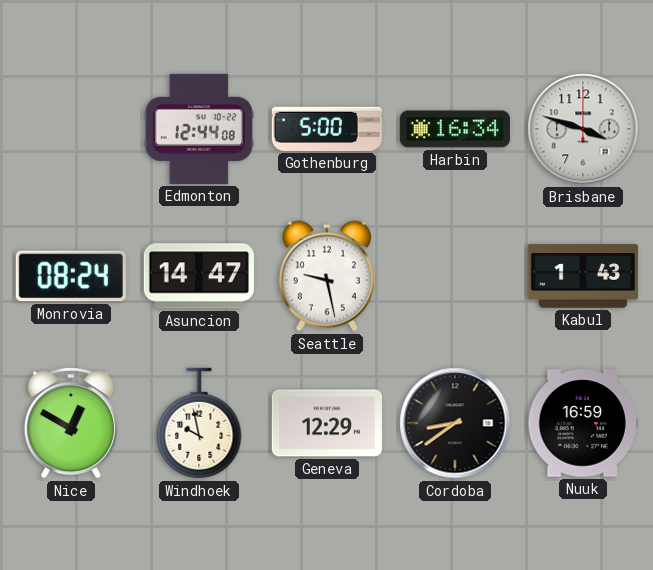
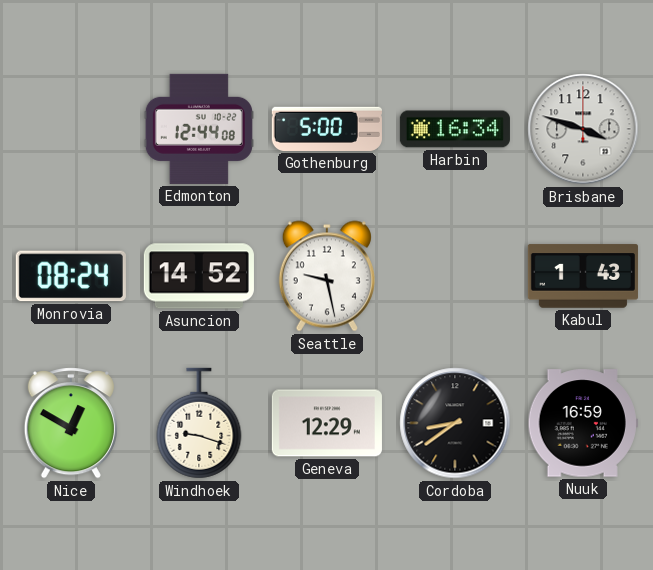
Asuncion: 14:47 -> 14:52 (199, 276)
Windhoek: 9:58 -> 9:18 (199, 423)
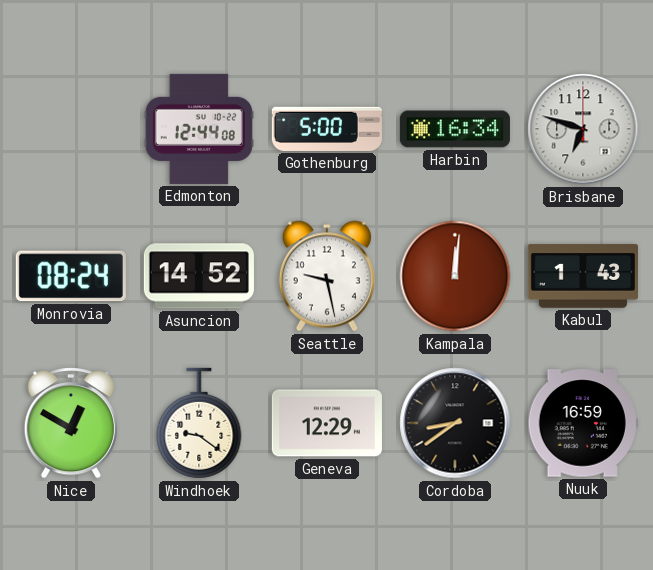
Brisbane: 3:48 -> 6:48 (583, 129)
Kampala: none -> 12:01 (455, 276)
Windhoek: 9:18 -> 9:21 (199, 423)
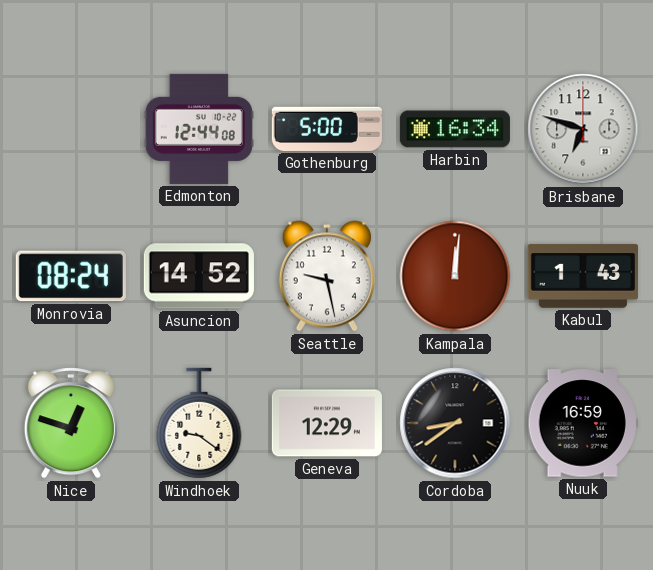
Nice: 12:50 -> 12:48 (71, 423)
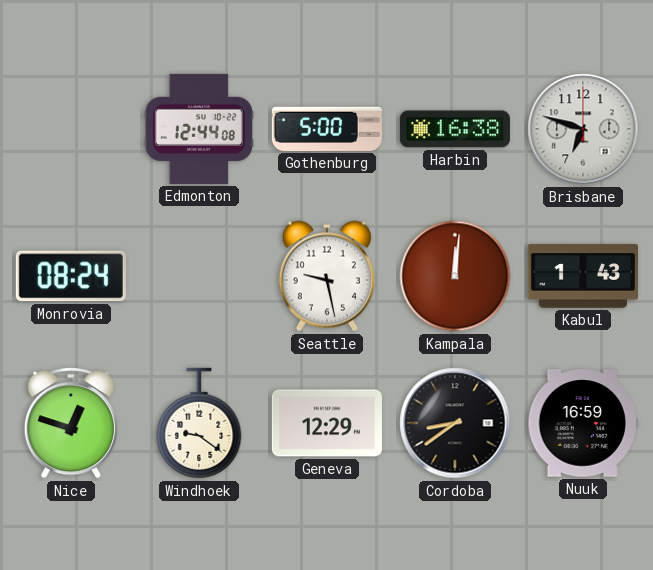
Harbin: 16:34 -> 16:38 (455, 129)
Asuncion: 14:52 -> none (199, 276)
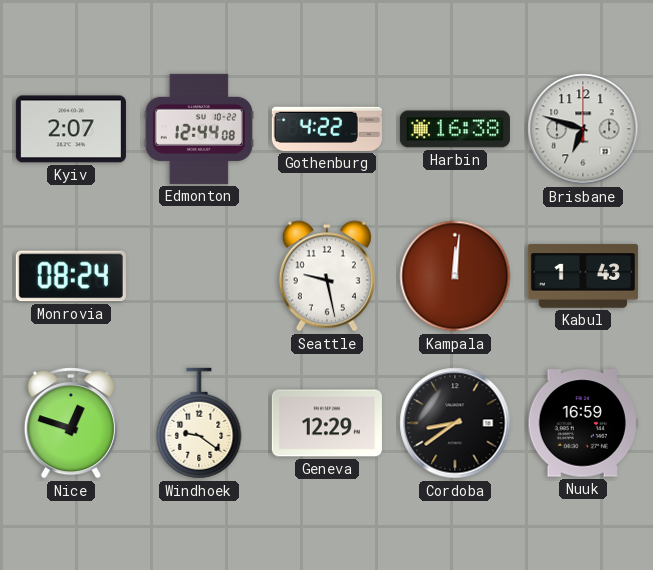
Kyiv: none -> 2:07 (71, 129)
Gothenburg: 5:00 -> 4:22 (327, 129)
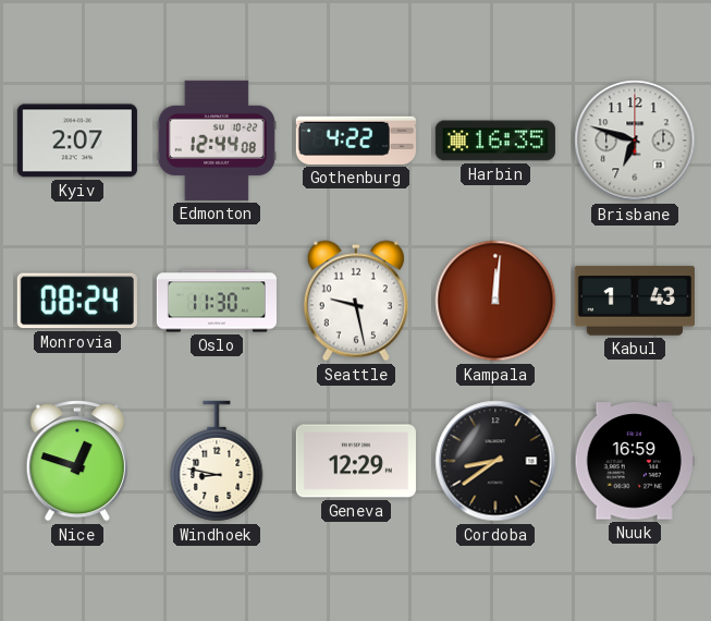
Harbin: 16:38 -> 16:35 (495, 141)
Oslo: none -> 11:30 (217, 301)
Windhoek: 9:21 -> 8:47 (217, 461)
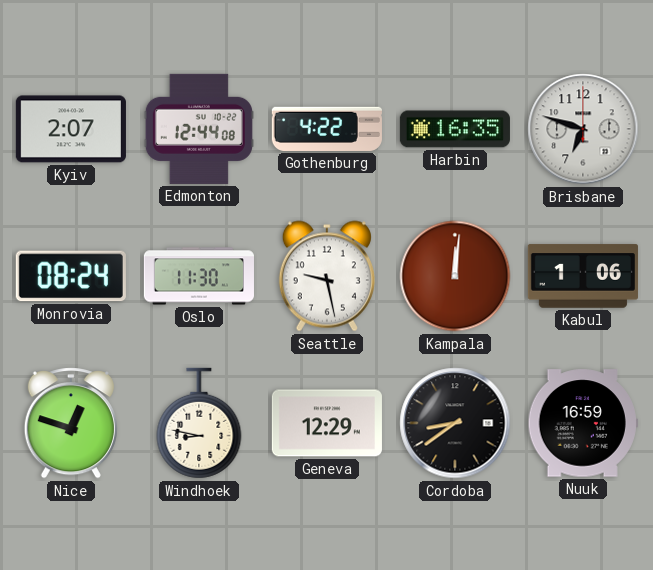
Kabul: 1:43 -> 1:06 (583, 276)
